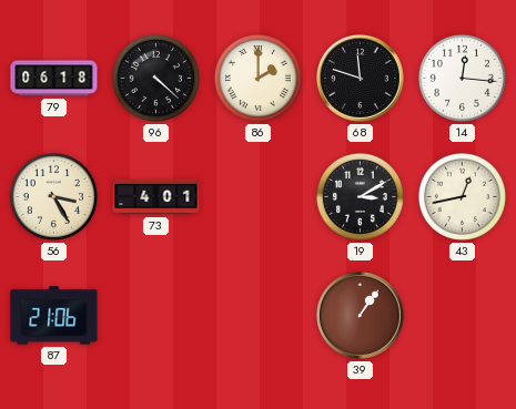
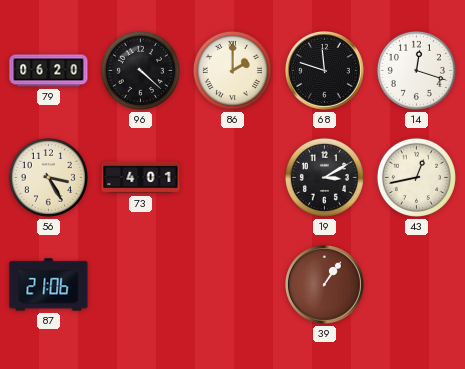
79: 06:18 -> 06:20 (49, 71)
14: 12:16 -> 12:18 (416, 70)
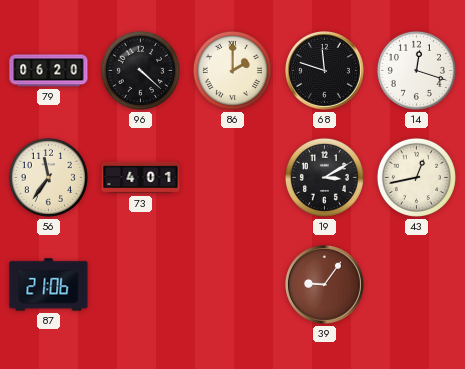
56: 3:25 -> 11:36 (48, 177)
39: 1:06 -> 9:06 (325, 285)
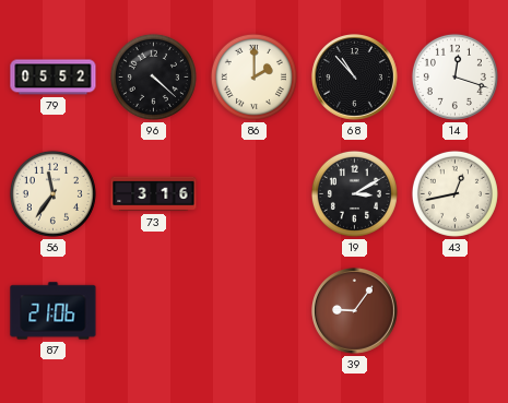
79: 06:20 -> 05:52 (54, 78)
68: 11:48 -> 10:53 (355, 78)
73: 4:01 -> 3:16 (154, 194)
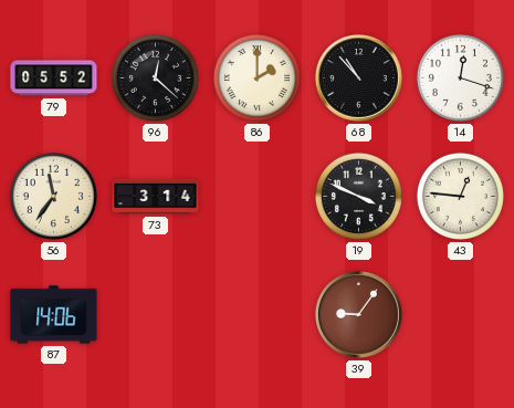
96: 4:22 -> 12:22 (155, 77)
73: 3:16 -> 3:14 (156, 197)
19: 3:10 -> 3:49 (358, 196)
43: 12:43 -> 12:46 (460, 196)
87: 21:06 -> 14:06 (54, 315)
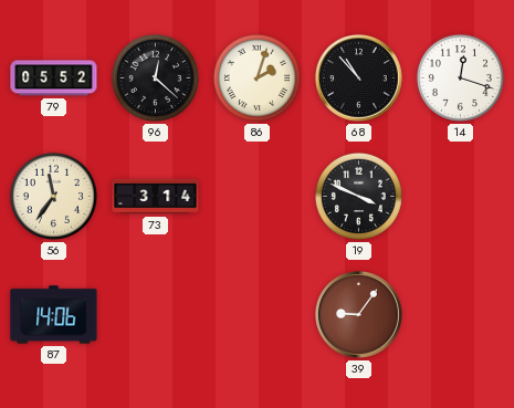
86: 2:00 -> 2:03 (256, 77)
43: 12:46 -> none (460, 196)
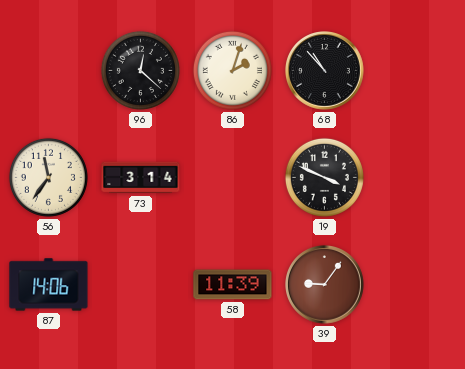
79: 05:52 -> none (54, 79)
14: 12:18 -> none (460, 77)
58: none -> 11:39 (233, 285)
